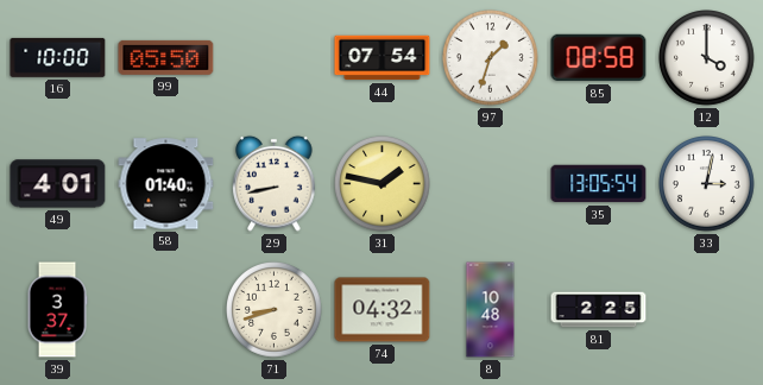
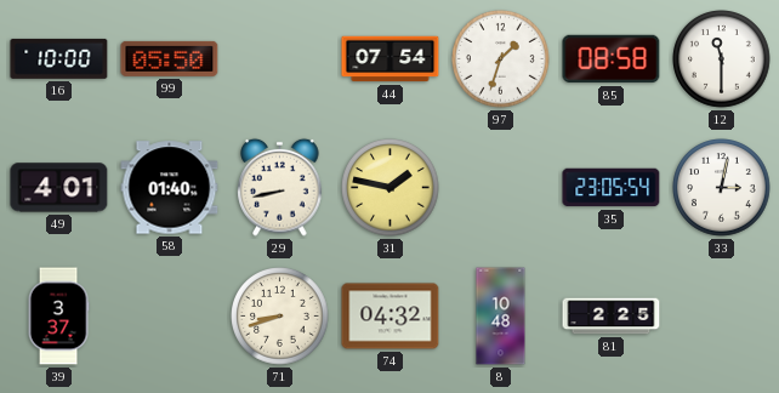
12: 4:00 -> 11:30 (722, 59)
35: 13:05 -> 23:05 (612, 188)
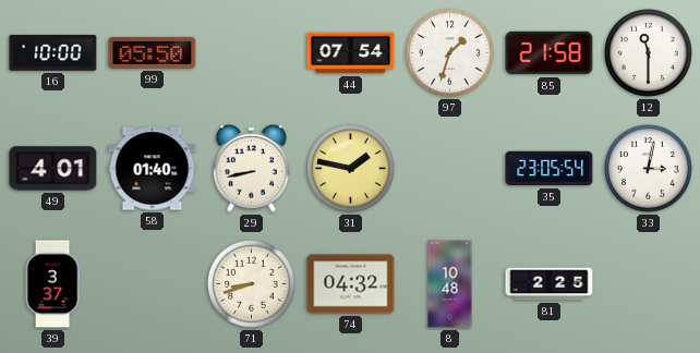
85: 08:58 -> 21:58 (550, 53)
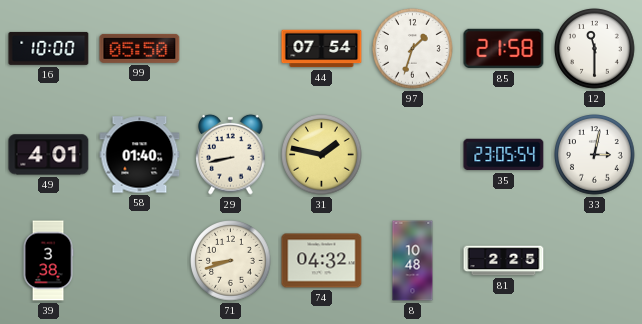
39: 3:37 -> 3:38 (48, 261)
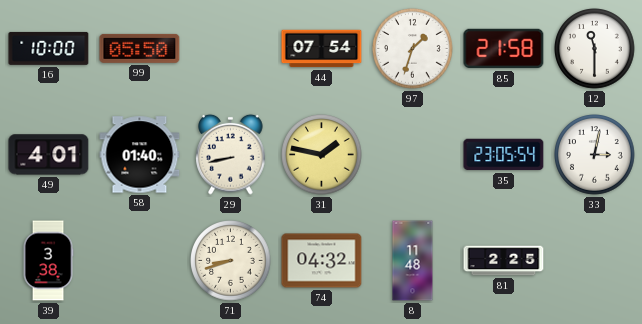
8: 10:48 -> 11:48 (413, 261)
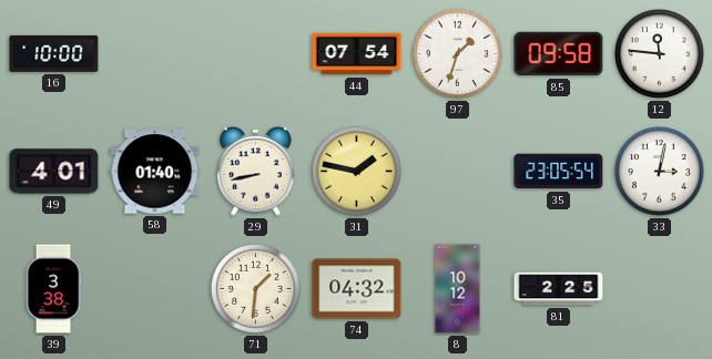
99: 05:50 -> none (140, 48)
85: 21:58 -> 09:58 (559, 54)
12: 11:30 -> 11:46 (660, 54)
71: 8:42 -> 1:31 (256, 289)
8: 11:48 -> 10:12 (458, 289)
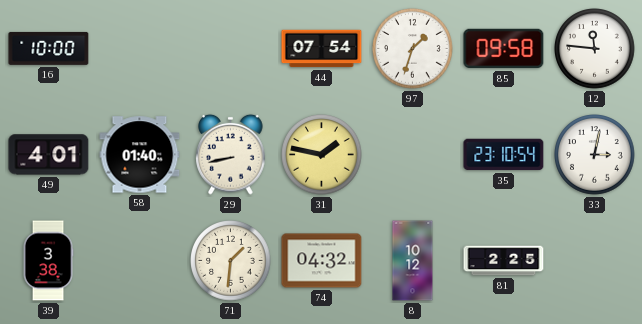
35: 23:05 -> 23:10 (504, 155)
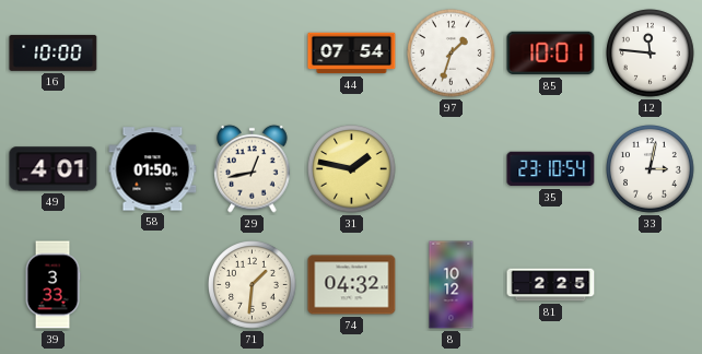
85: 09:58 -> 10:01 (551, 54)
58: 01:40 -> 01:50 (153, 169)
29: 8:43 -> 12:43 (253, 168)
39: 3:38 -> 3:33 (52, 285)
